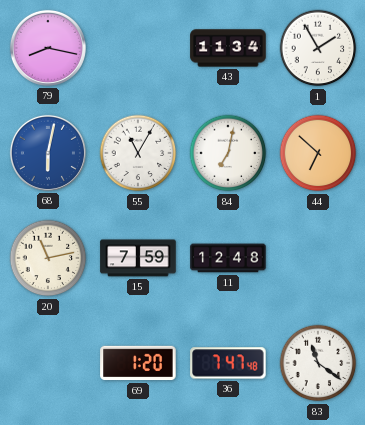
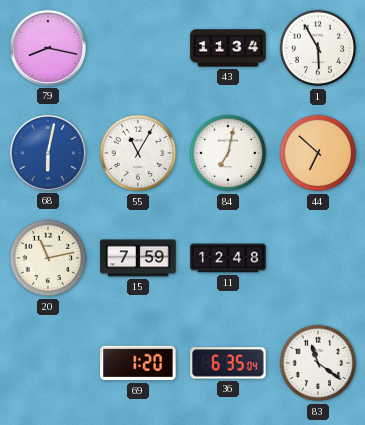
1: 1:55 -> 5:55 (318, 48)
36: 7:47 -> 6:35 (228, 363)
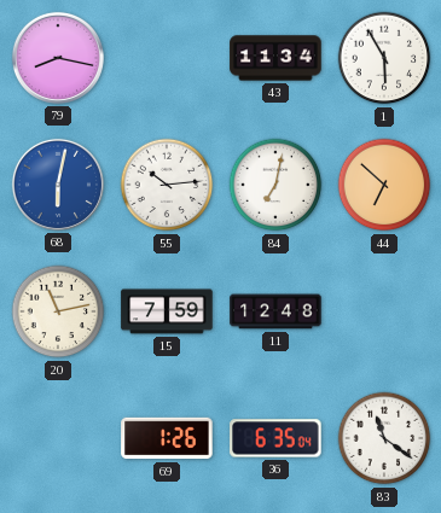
55: 11:05 -> 10:14 (167, 185)
69: 1:20 -> 1:26 (167, 438)
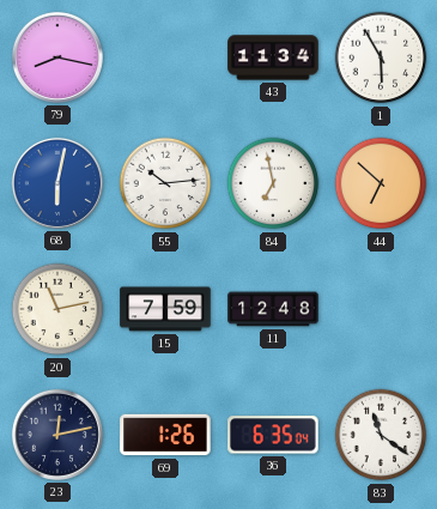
84: 7:02 -> 6:58 (273, 183)
23: none -> 12:13 (57, 435)
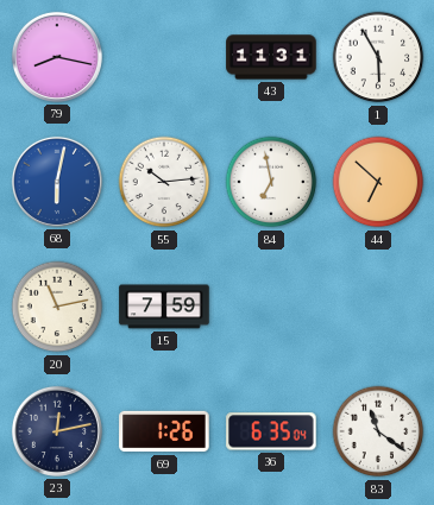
43: 11:34 -> 11:31 (271, 57)
11: 12:48 -> none (273, 309)
